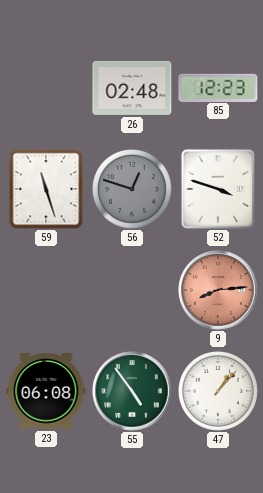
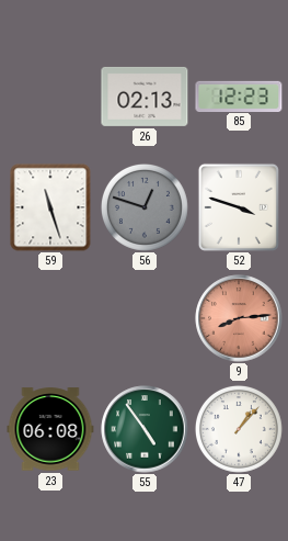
26: 02:48 -> 02:13 (145, 97)
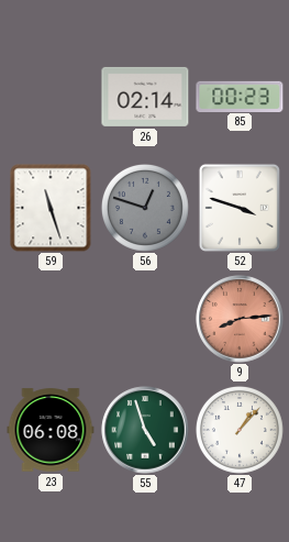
26: 02:13 -> 02:14 (145, 97)
85: 12:23 -> 00:23 (240, 96)
55: 4:54 -> 4:57 (145, 430)
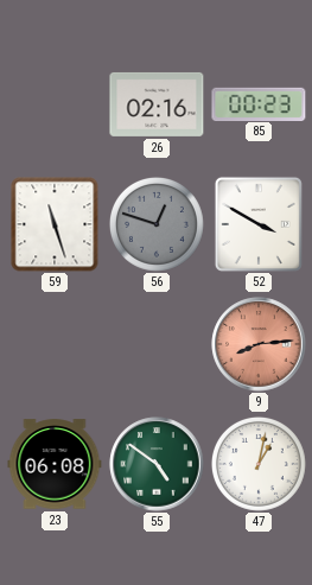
26: 02:14 -> 02:16 (157, 104)
52: 3:48 -> 3:50 (259, 224)
55: 4:57 -> 4:51 (157, 464)
47: 1:07 -> 1:02 (259, 464)
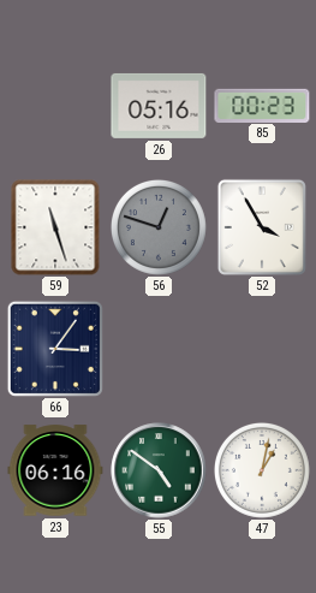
26: 02:16 -> 05:16 (159, 106)
52: 3:50 -> 3:55 (262, 227)
66: none -> 3:06 (55, 349)
9: 8:14 -> none (259, 344)
23: 06:08 -> 06:16 (55, 470)
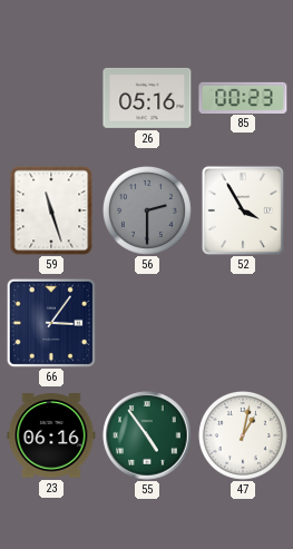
56: 12:48 -> 2:30 (147, 210)
55: 4:51 -> 4:54 (147, 435)
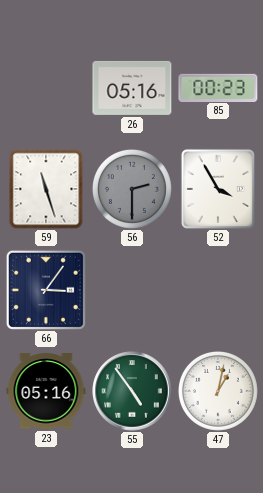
23: 06:16 -> 05:16 (46, 391)
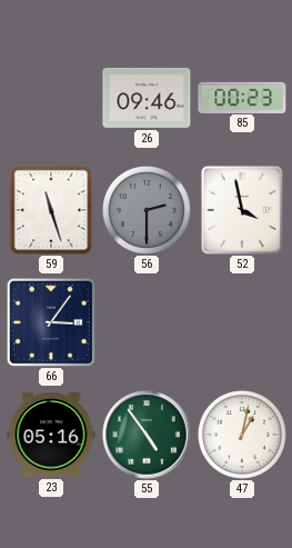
26: 05:16 -> 09:46 (147, 98)
52: 3:55 -> 3:58 (242, 210)
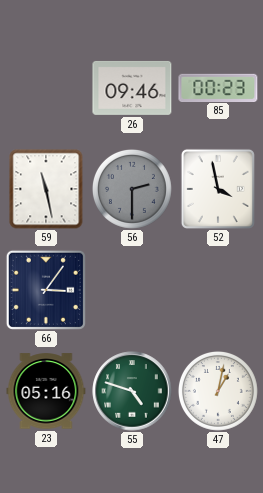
59: 11:27 -> 11:28 (46, 189)
55: 4:54 -> 4:48 (132, 391)
